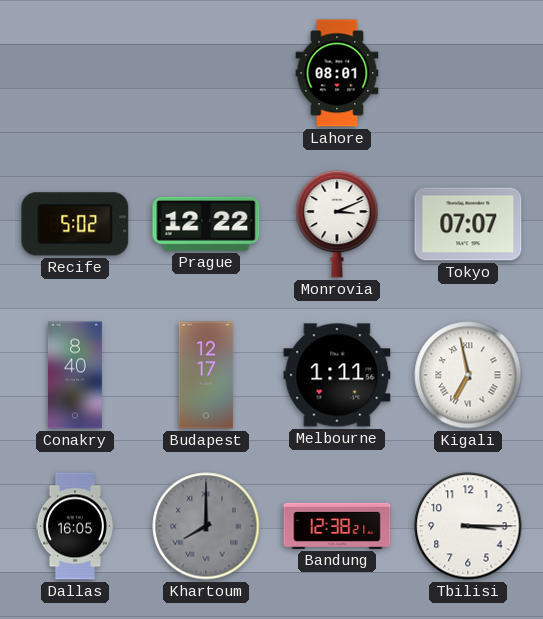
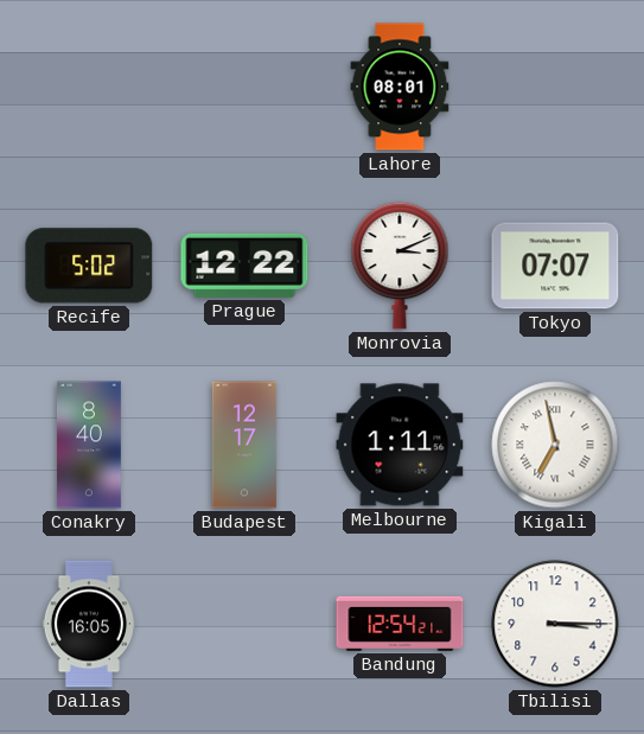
Khartoum: 8:00 -> none (206, 526)
Bandung: 12:38 -> 12:54 (400, 624)
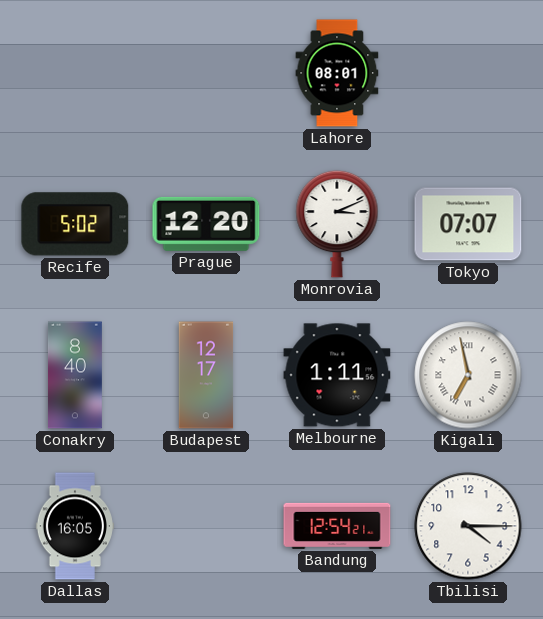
Prague: 12:22 -> 12:20 (206, 224)
Tbilisi: 3:15 -> 4:15 (468, 526)
